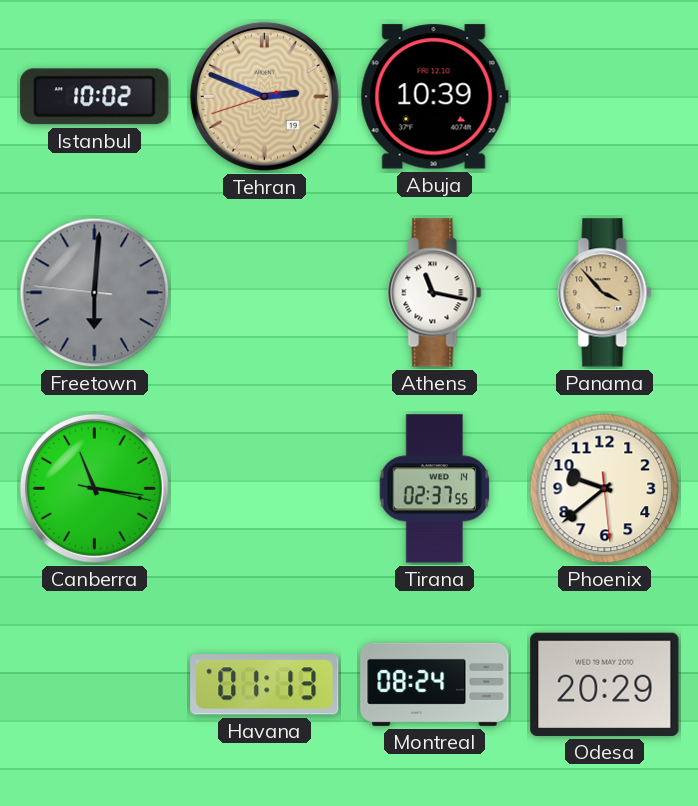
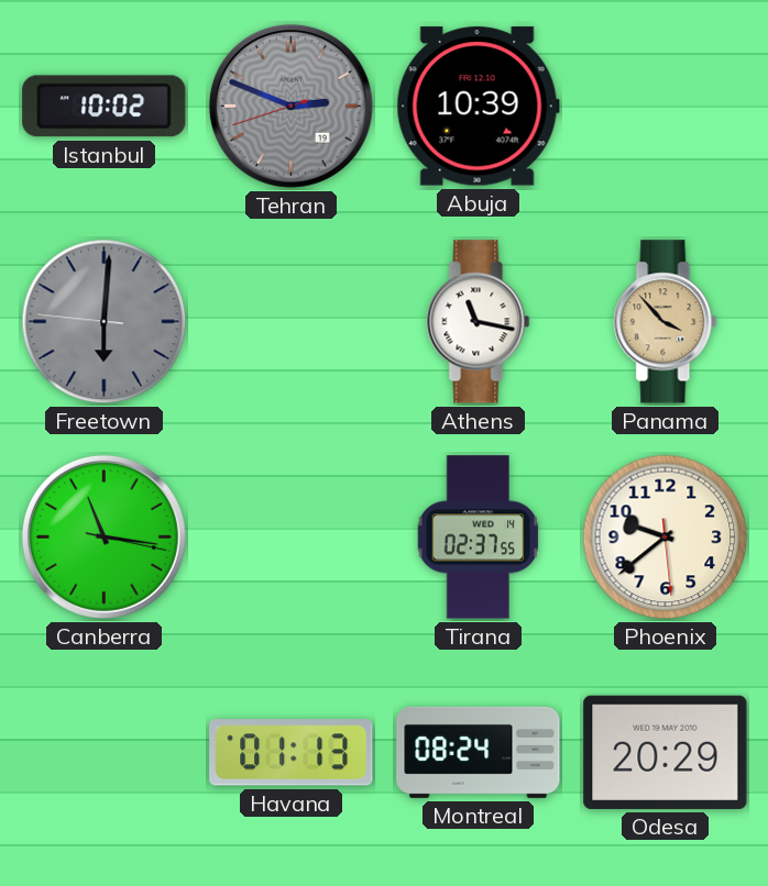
Tehran dial: champagne -> grey (290, 106)
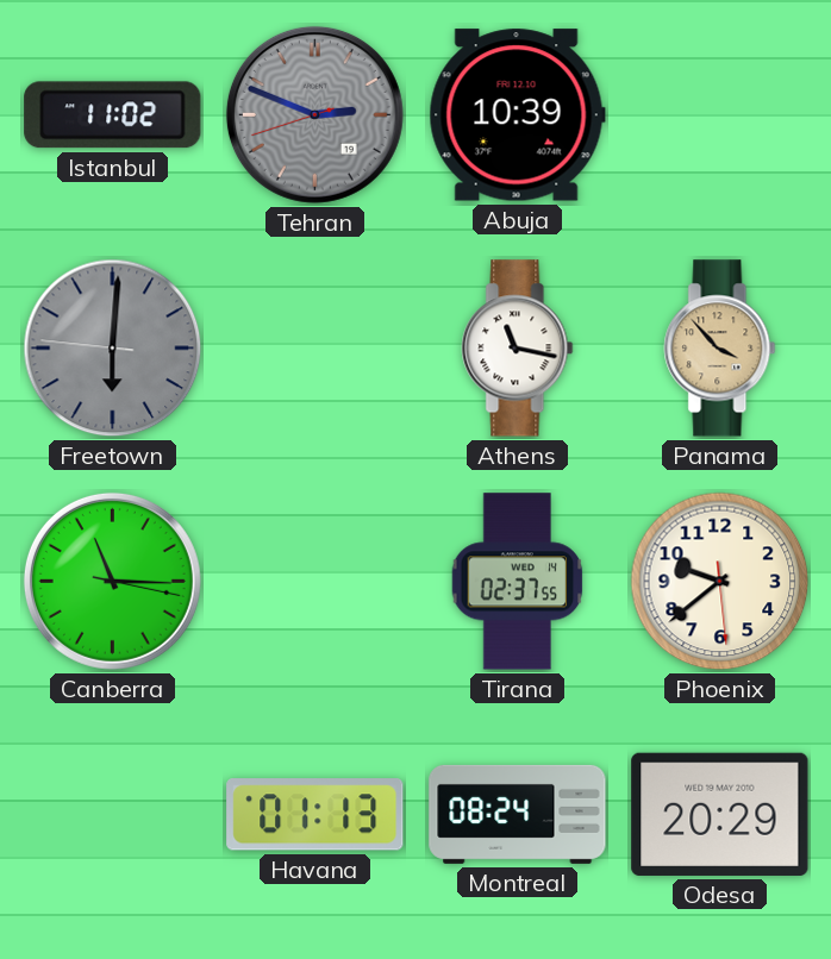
Istanbul: 10:02 -> 11:02 (113, 115)
Canberra: 11:16 -> 11:15 (112, 581)
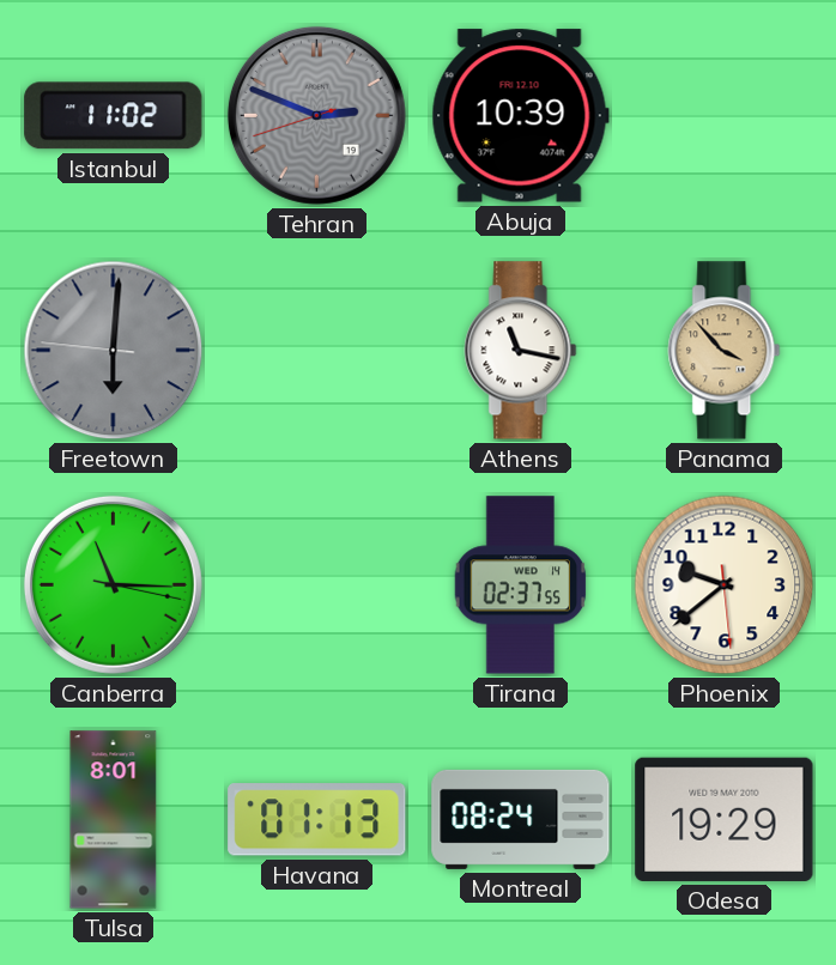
Tulsa: none -> 8:01 (114, 820)
Odesa: 20:29 -> 19:29 (725, 819)
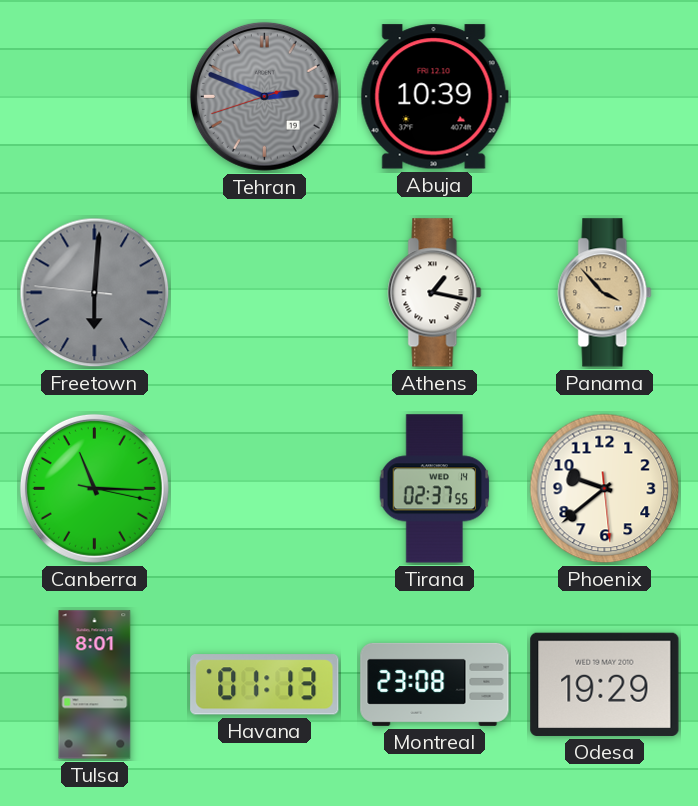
Istanbul: 11:02 -> none (114, 116)
Athens: 11:17 -> 1:17 (435, 293)
Montreal: 08:24 -> 23:08 (435, 684)
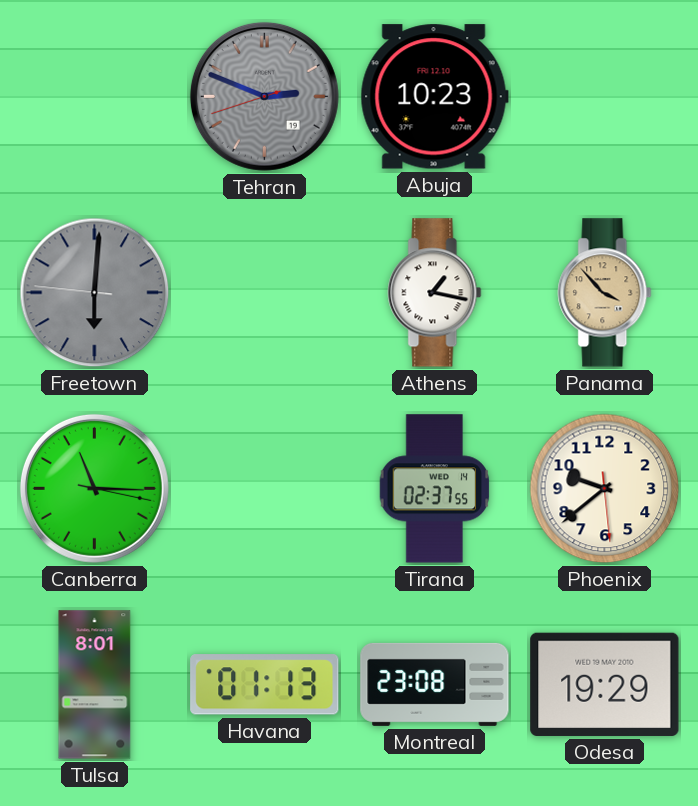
Abuja: 10:39 -> 10:23 (434, 97)
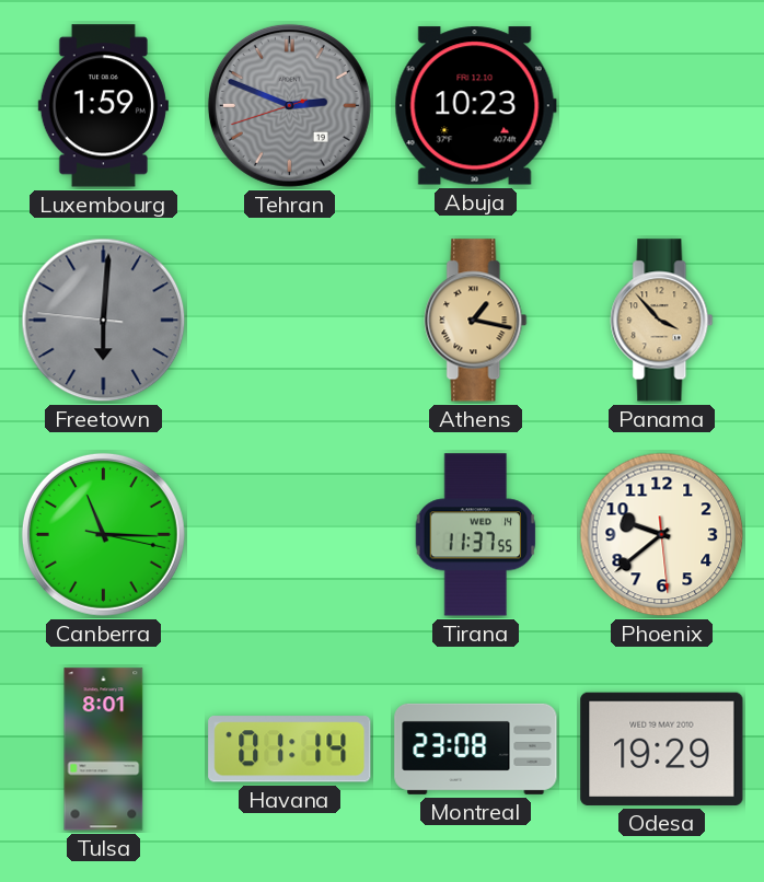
Luxembourg: none -> 1:59 (103, 106)
Athens dial: white -> champagne (476, 321)
Tirana: 02:37 -> 11:37 (476, 535)
Havana: 01:13 -> 01:14 (290, 750)
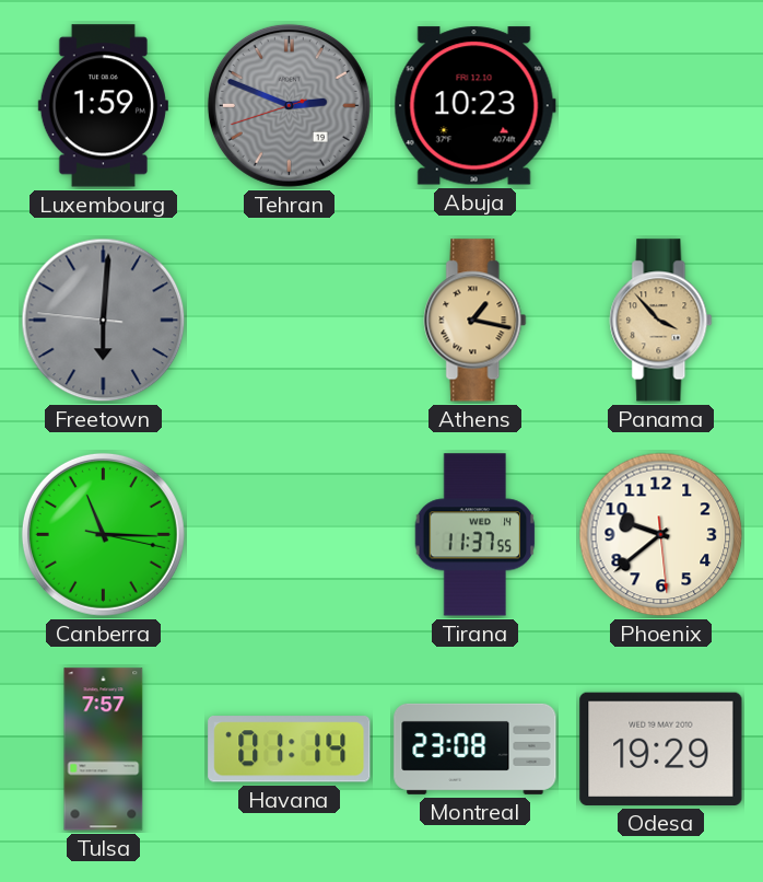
Tulsa: 8:01 -> 7:57 (104, 750)
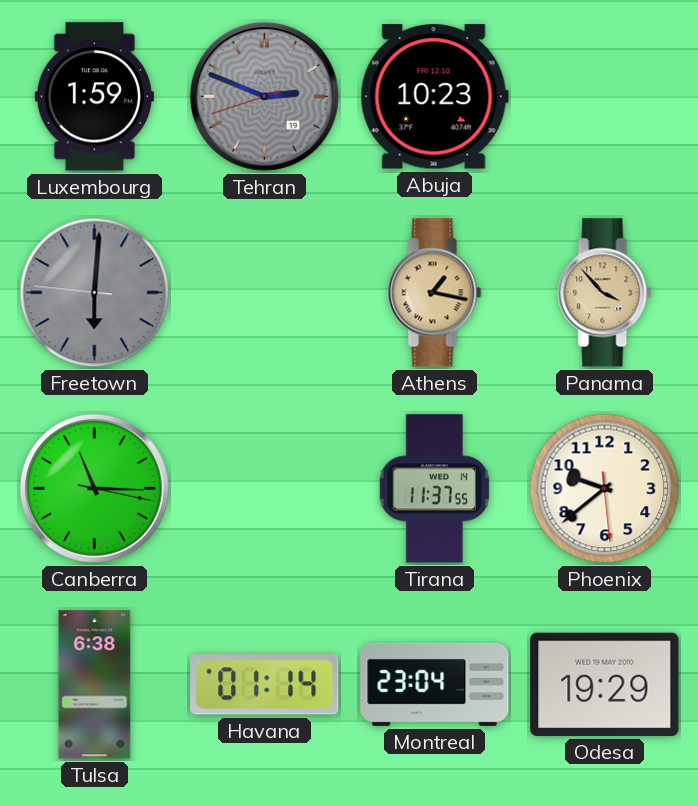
Tulsa: 7:57 -> 6:38 (95, 685)
Montreal: 23:08 -> 23:04 (435, 684)
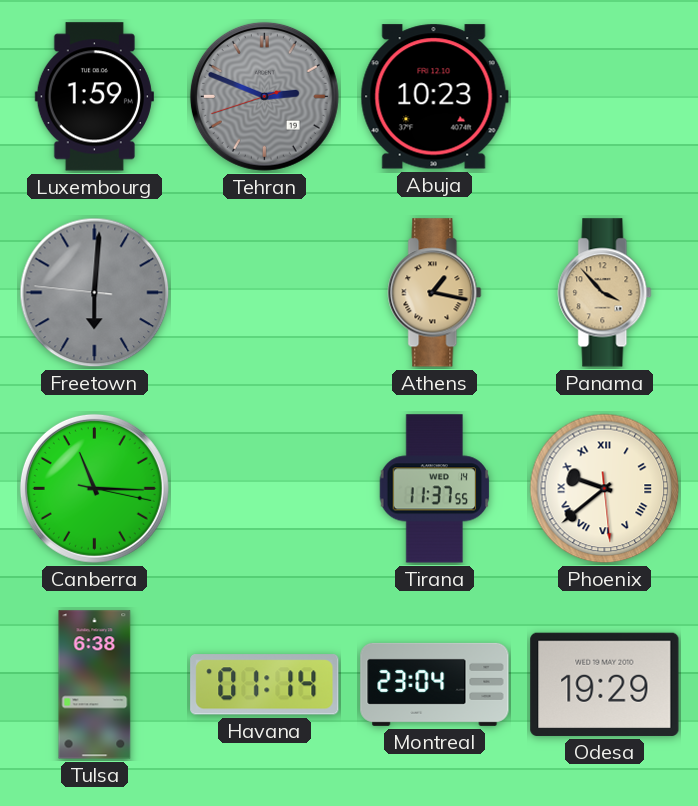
Phoenix numerals: Arabic -> Roman (605, 489)
